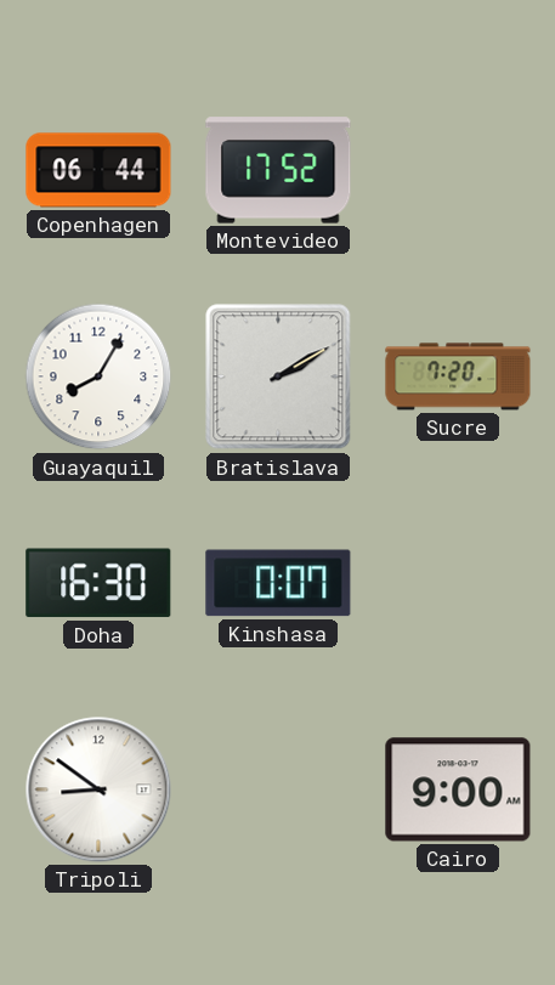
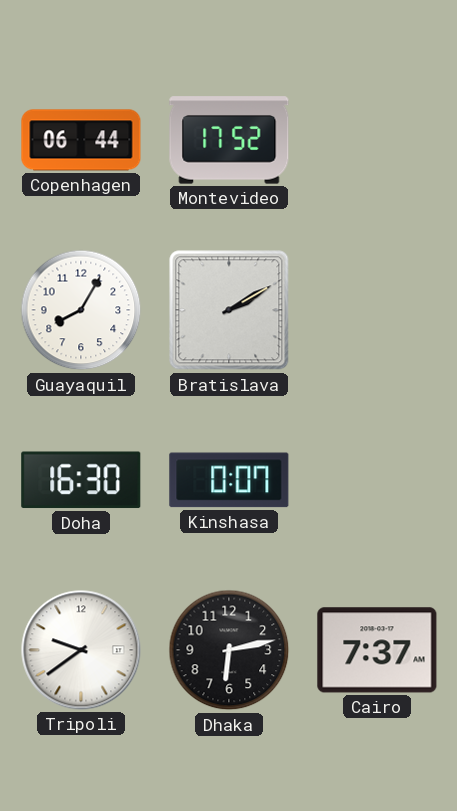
Sucre: 7:20 -> none (458, 377)
Tripoli: 8:51 -> 9:39 (81, 650)
Dhaka: none -> 6:13 (229, 650)
Cairo: 9:00 -> 7:37 (377, 650)
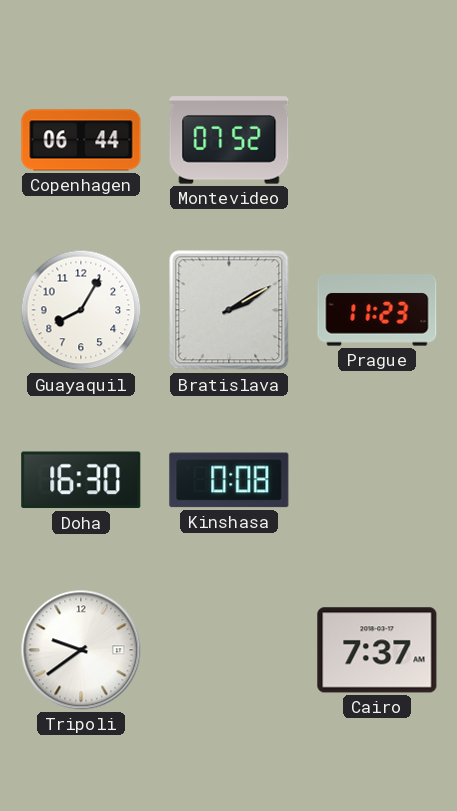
Montevideo: 17:52 -> 07:52 (229, 140)
Prague: none -> 11:23 (377, 310)
Kinshasa: 0:07 -> 0:08 (229, 480)
Dhaka: 6:13 -> none (229, 650)
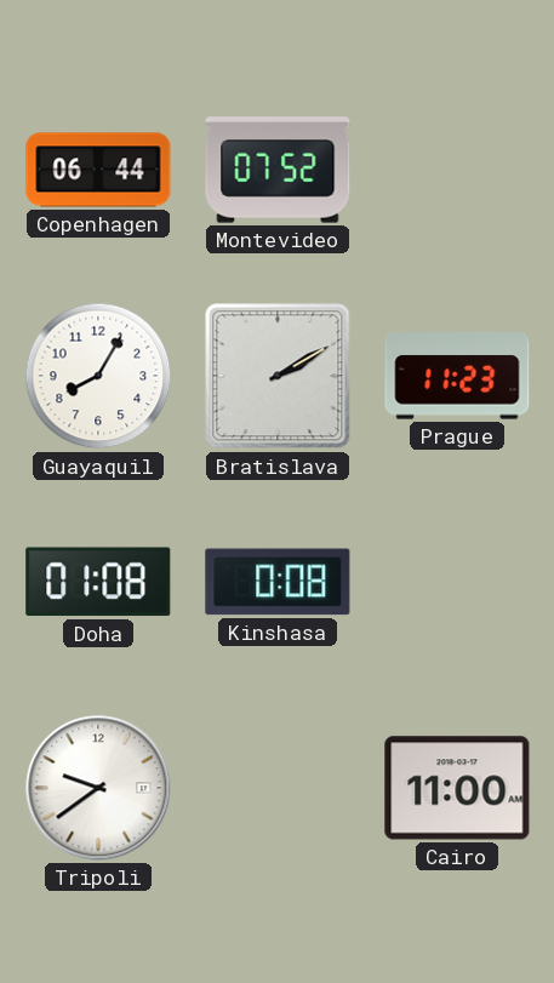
Doha: 16:30 -> 01:08 (98, 582)
Cairo: 7:37 -> 11:00 (457, 788)
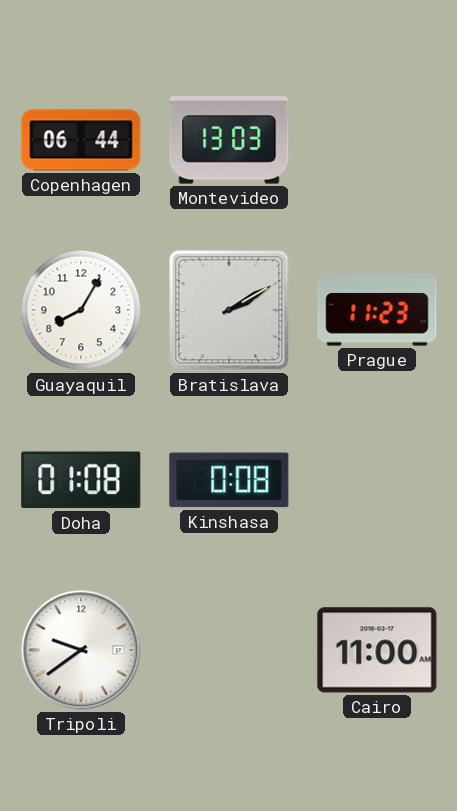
Montevideo: 07:52 -> 13:03 (229, 140)
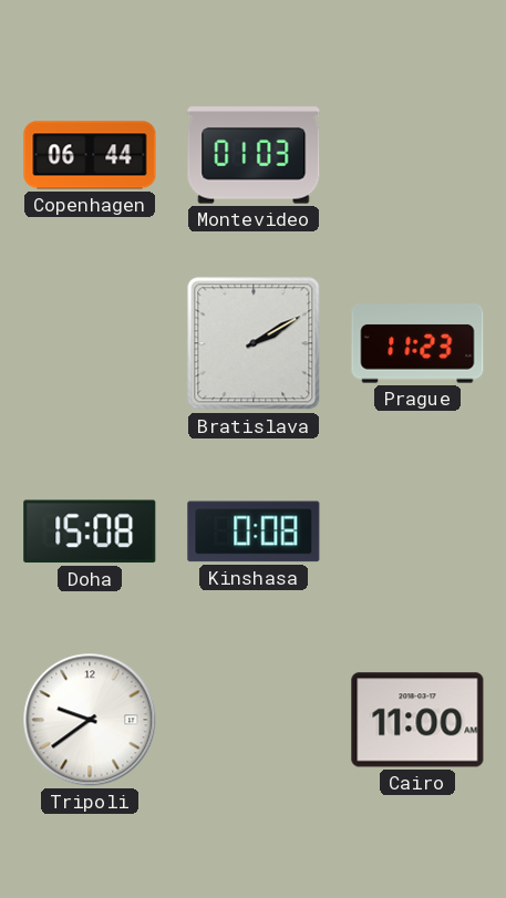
Montevideo: 13:03 -> 01:03 (254, 155)
Guayaquil: 8:05 -> none (81, 310)
Doha: 01:08 -> 15:08 (90, 531)
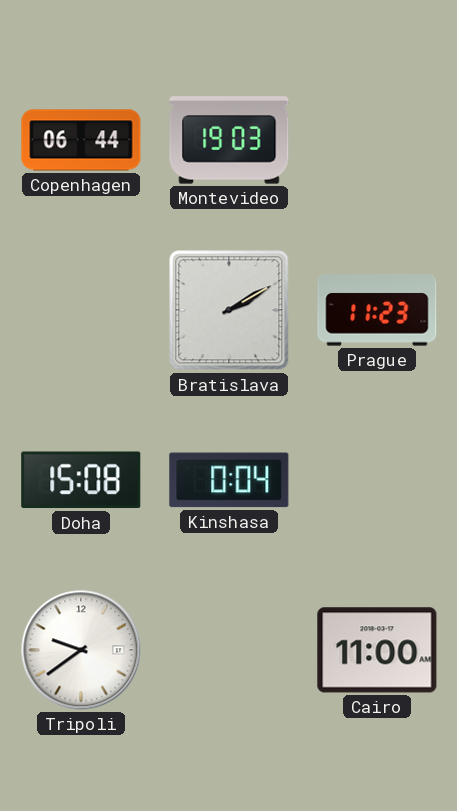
Montevideo: 01:03 -> 19:03 (229, 140)
Kinshasa: 0:08 -> 0:04 (229, 480)
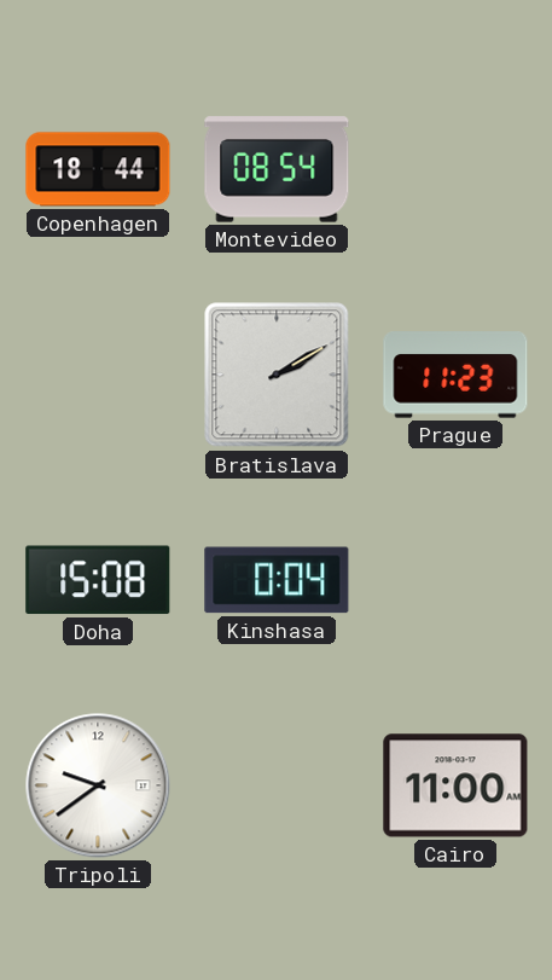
Copenhagen: 06:44 -> 18:44 (98, 169)
Montevideo: 19:03 -> 08:54 (277, 169)
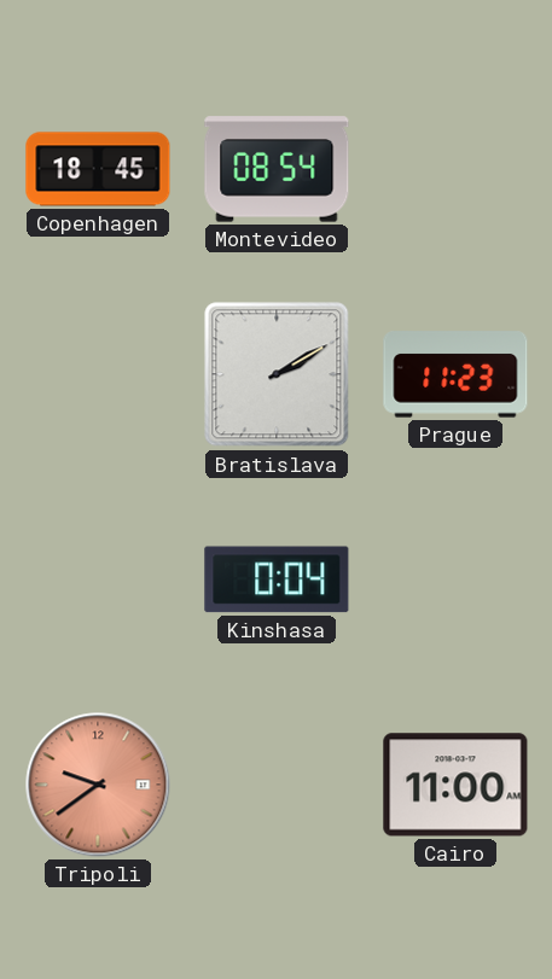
Copenhagen: 18:44 -> 18:45 (98, 169)
Doha: 15:08 -> none (98, 580)
Tripoli dial: white -> salmon (98, 785)
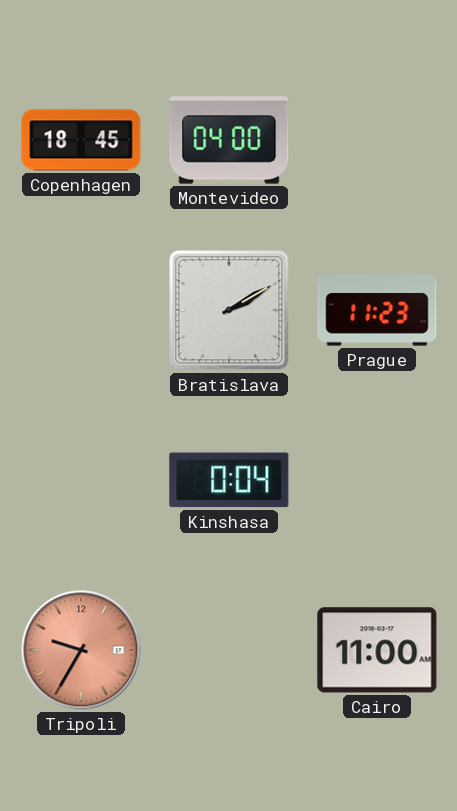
Montevideo: 08:54 -> 04:00 (229, 140)
Tripoli: 9:39 -> 9:35 (81, 650)
